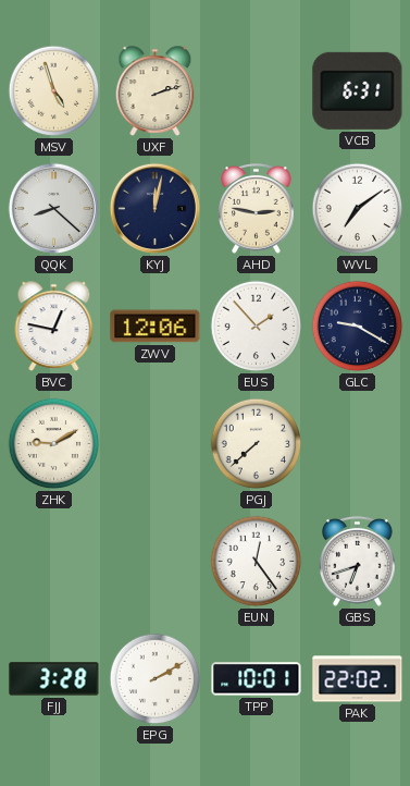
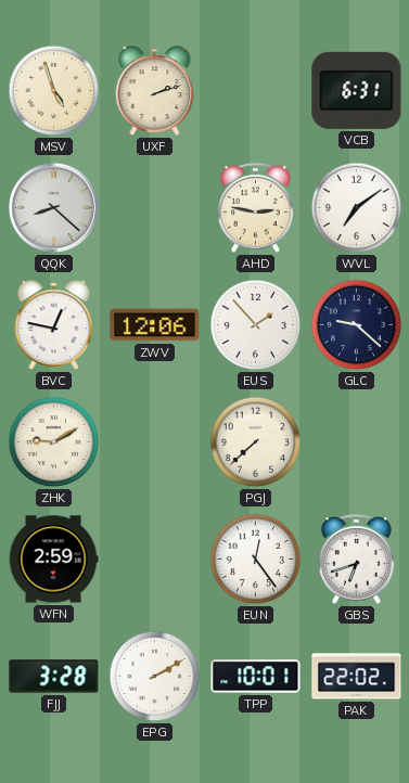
KYJ: 12:02 -> none (154, 208)
GLC: 9:20 -> 9:22 (357, 325)
WFN: none -> 2:59 (53, 560)
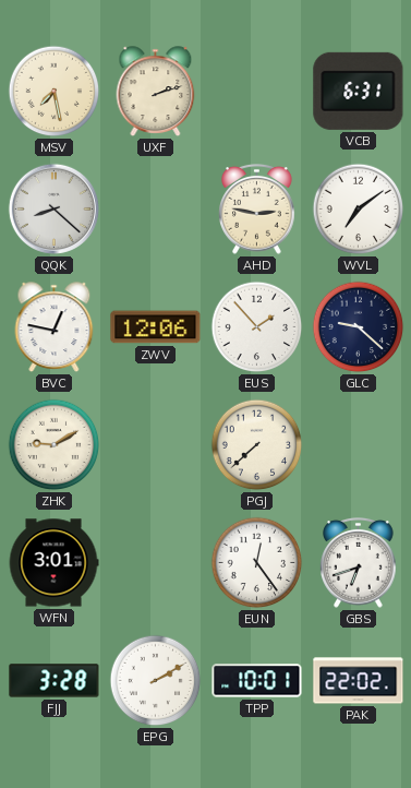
MSV: 4:57 -> 7:28 (55, 92)
WFN: 2:59 -> 3:01 (53, 563)
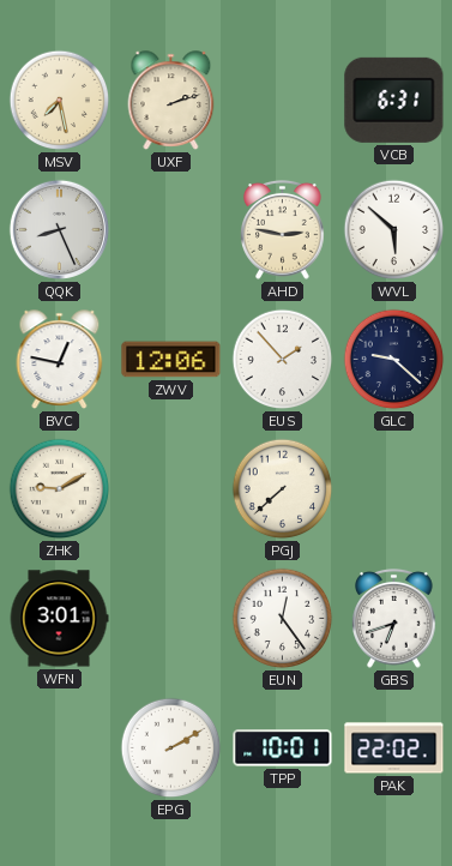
QQK: 8:22 -> 8:26 (59, 229)
WVL: 7:09 -> 5:52 (394, 230)
FJJ: 3:28 -> none (55, 681)
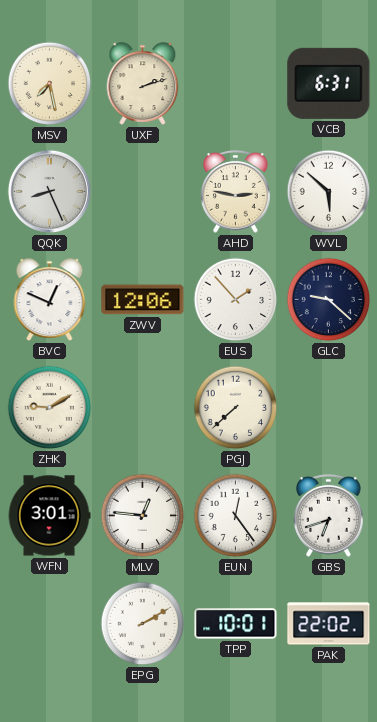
BVC: 12:47 -> 12:49 (50, 300)
MLV: none -> 12:46 (143, 516)
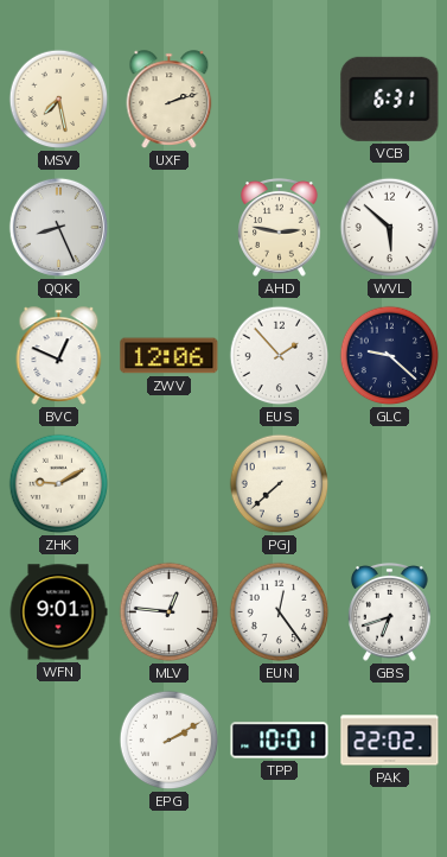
WFN: 3:01 -> 9:01 (58, 612)
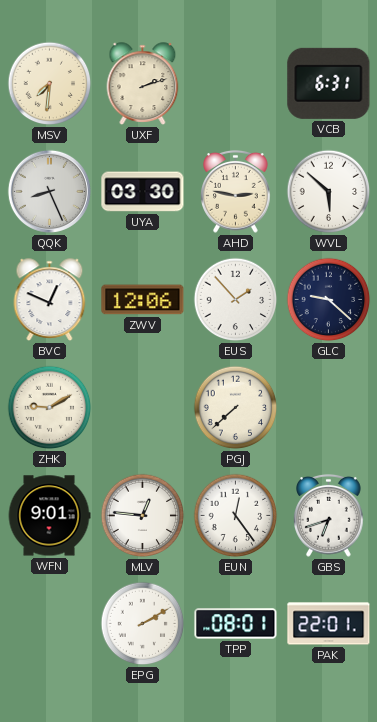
MSV: 7:28 -> 7:31 (50, 84)
UYA: none -> 03:30 (143, 192)
TPP: 10:01 -> 08:01 (236, 624)
PAK: 22:02 -> 22:01 (329, 624)
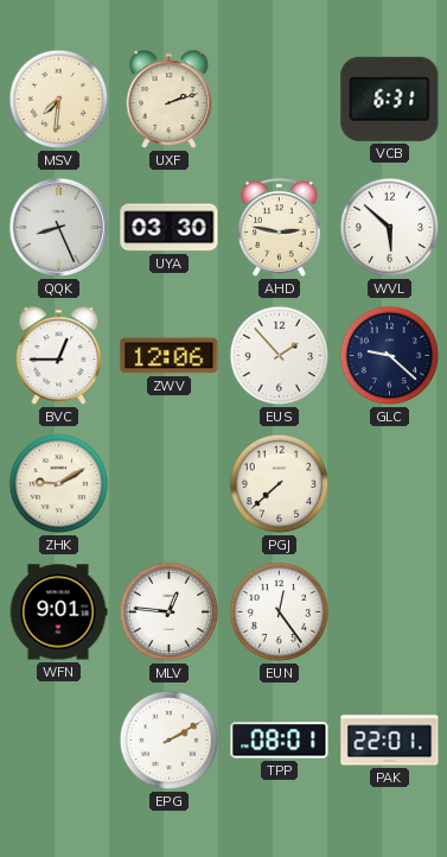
BVC: 12:49 -> 12:45 (59, 356)
GBS: 6:42 -> none (329, 516)
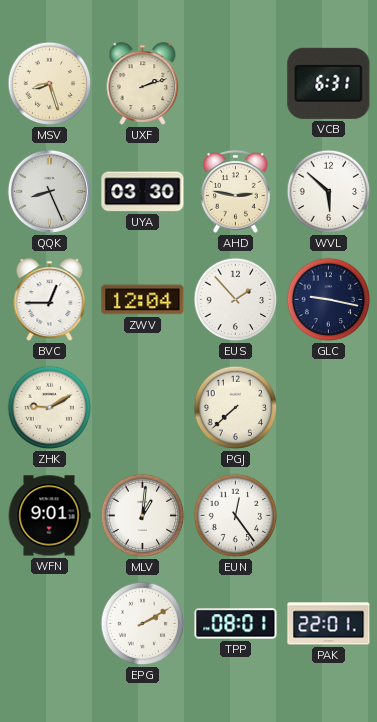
MSV: 7:31 -> 8:27 (50, 84)
ZWV: 12:06 -> 12:04 (143, 300)
GLC: 9:22 -> 9:17 (329, 300)
MLV: 12:46 -> 1:01 (143, 516)
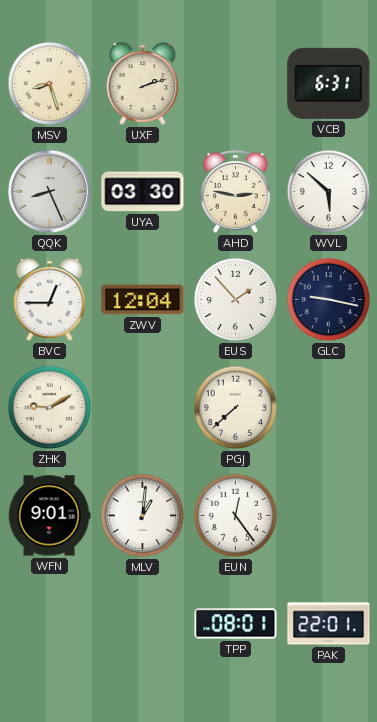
EPG: 2:10 -> none (143, 624)
